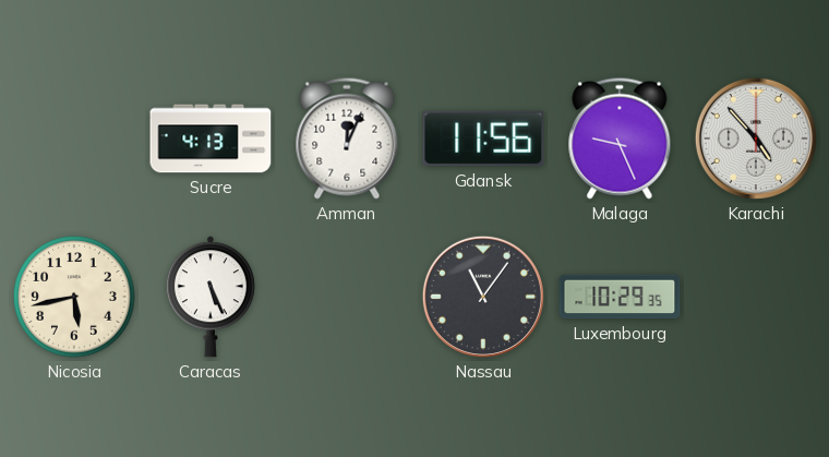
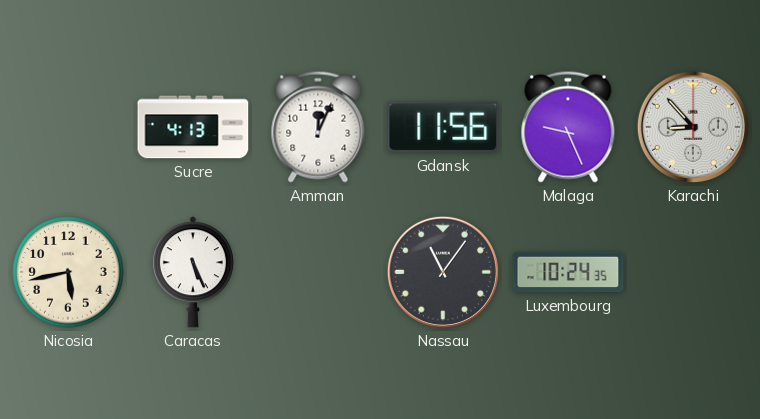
Karachi: 4:53 -> 8:53 (693, 127)
Luxembourg: 10:29 -> 10:24 (568, 272)
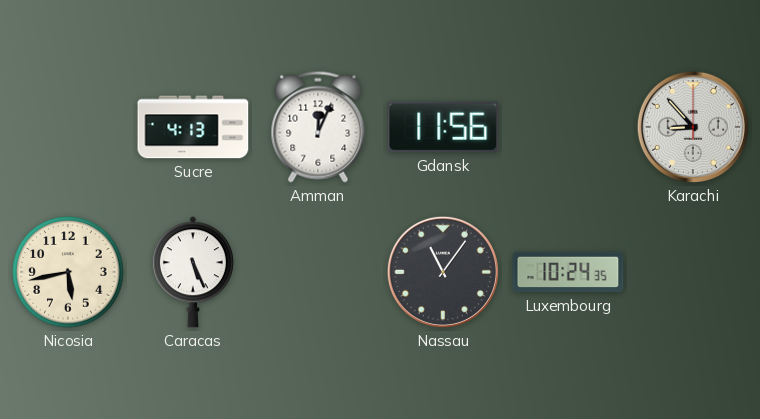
Malaga: 9:26 -> none (568, 127)
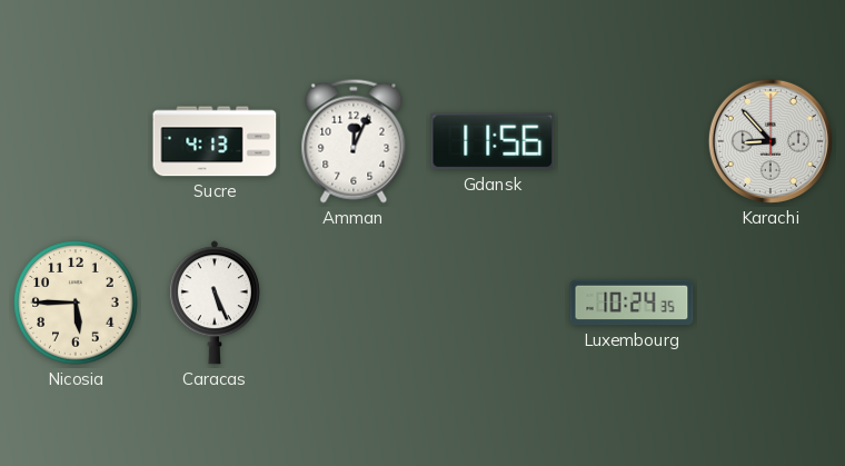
Nicosia: 5:43 -> 5:45 (76, 303)
Nassau: 11:06 -> none (443, 272)
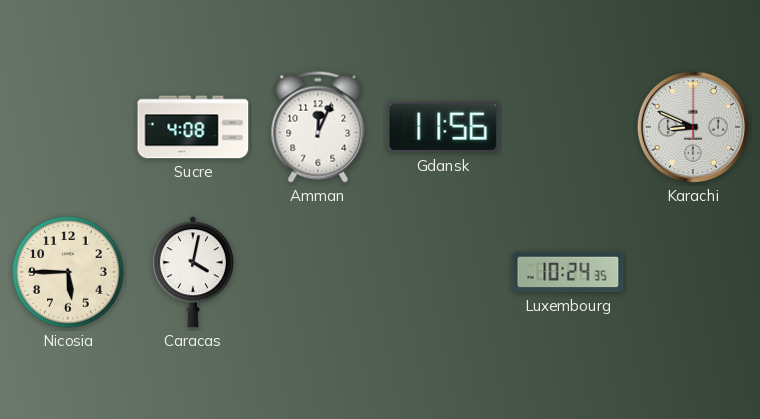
Sucre: 4:13 -> 4:08 (193, 127)
Karachi: 8:53 -> 8:49 (693, 127)
Caracas: 5:26 -> 4:02 (193, 272)
